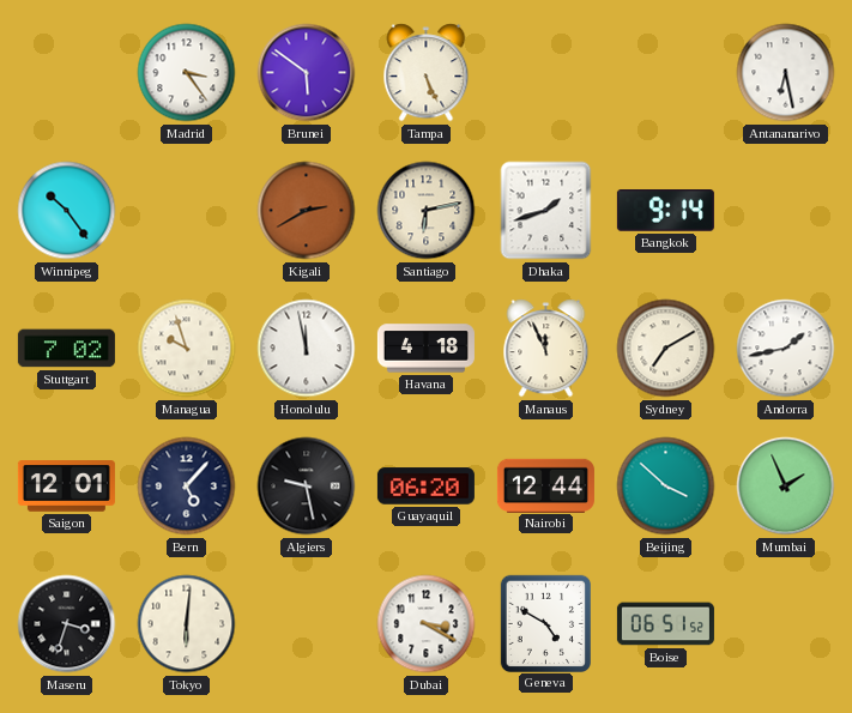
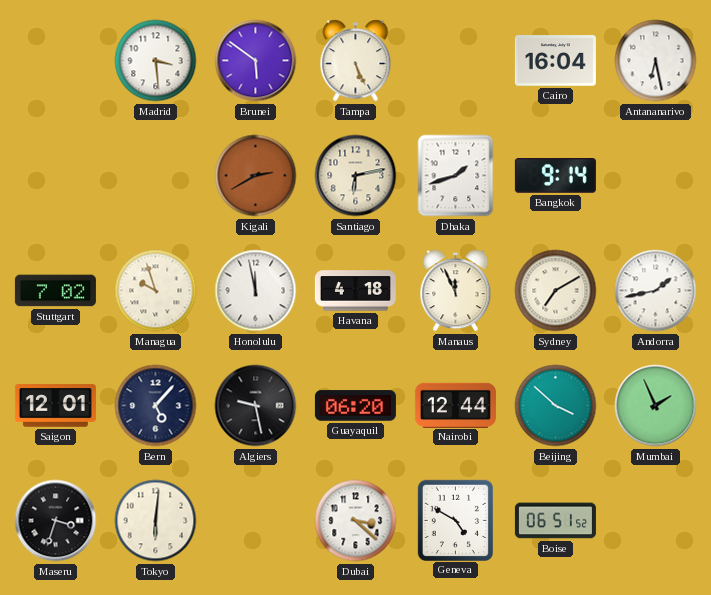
Madrid: 3:24 -> 3:29 (156, 61)
Cairo: none -> 16:04 (555, 61)
Winnipeg: 10:24 -> none (67, 211)
Dubai: 3:20 -> 3:22 (356, 521)
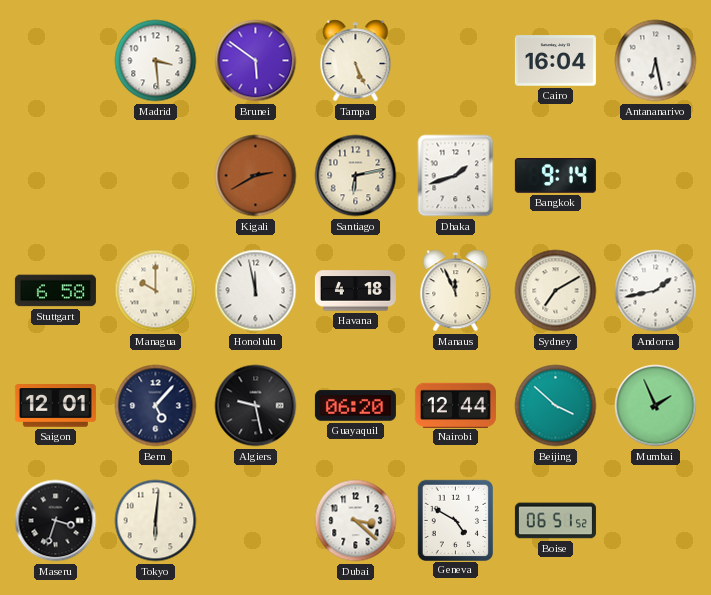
Stuttgart: 7:02 -> 6:58 (55, 291)
Managua: 9:57 -> 10:00 (156, 291)
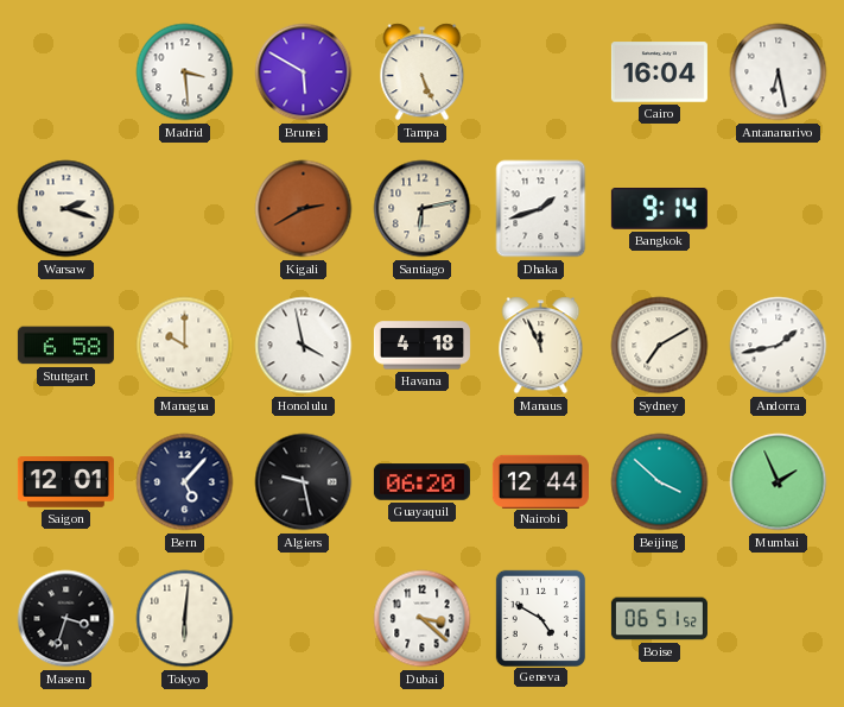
Brunei: 5:51 -> 5:50 (304, 72)
Warsaw: none -> 2:18 (66, 209)
Honolulu: 11:58 -> 3:58 (304, 346)
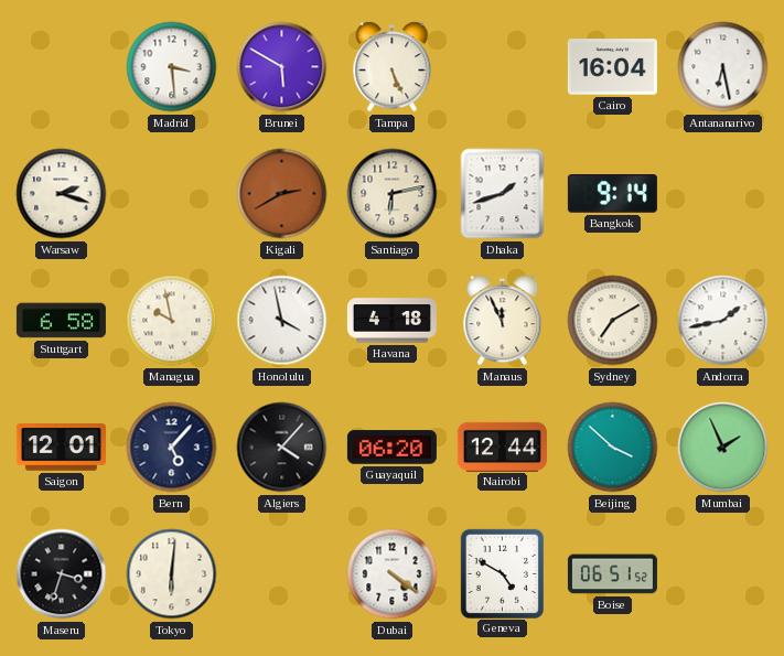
Managua: 10:00 -> 9:58 (172, 321)
Algiers: 9:28 -> 4:07 (282, 448)
Dubai: 3:22 -> 4:21 (393, 574)
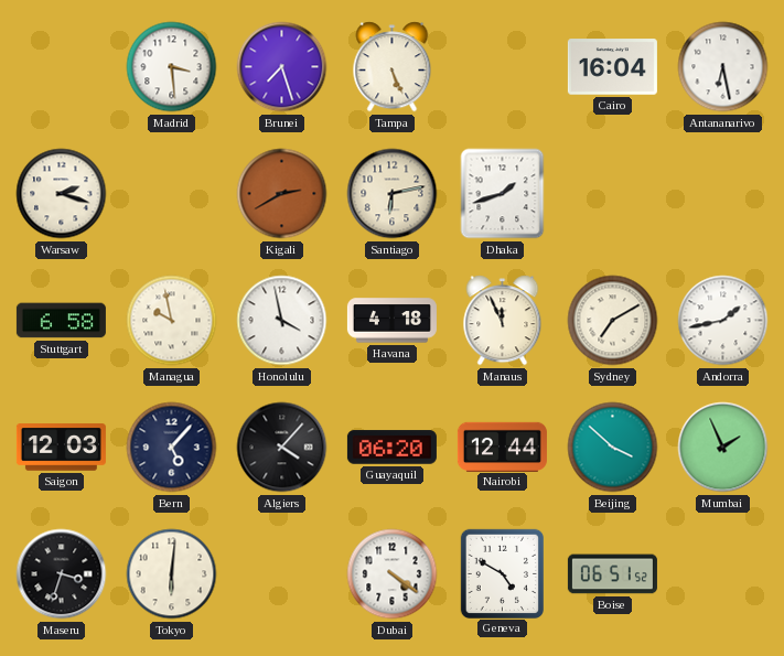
Brunei: 5:50 -> 7:27 (282, 67)
Bangkok: 9:14 -> none (612, 194)
Saigon: 12:01 -> 12:03 (61, 448)
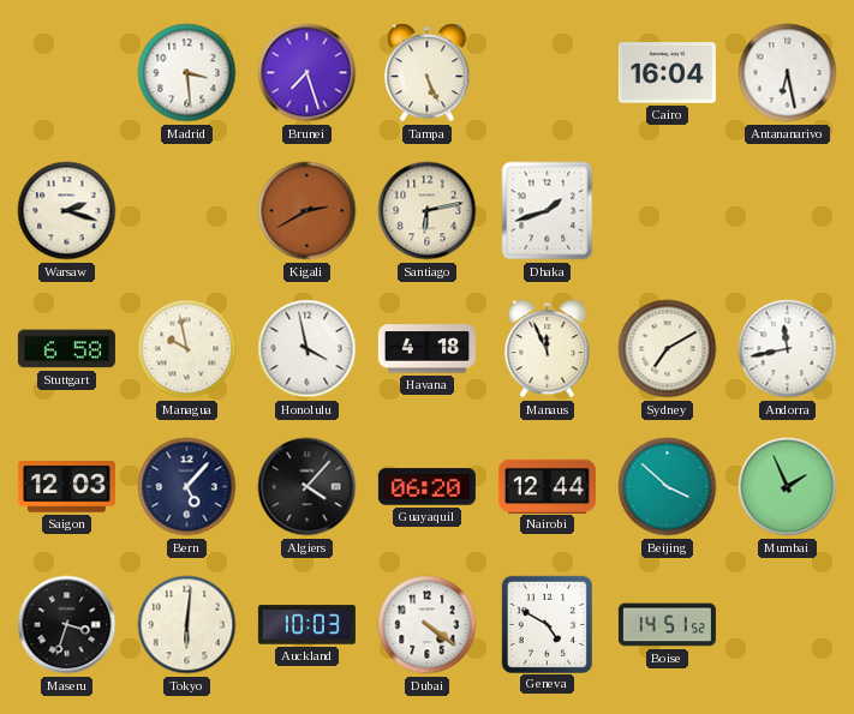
Andorra: 1:43 -> 11:43 (788, 349)
Auckland: none -> 10:03 (306, 625)
Boise: 06:51 -> 14:51 (667, 625)
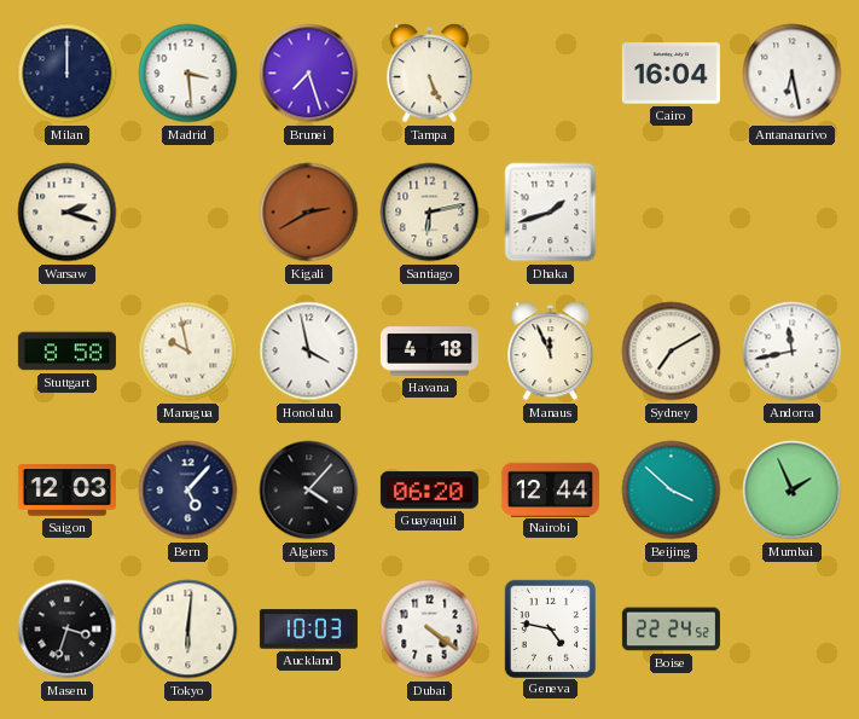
Milan: none -> 12:00 (68, 74)
Stuttgart: 6:58 -> 8:58 (66, 352)
Geneva: 4:50 -> 4:47 (550, 628)
Boise: 14:51 -> 22:24 (671, 630)
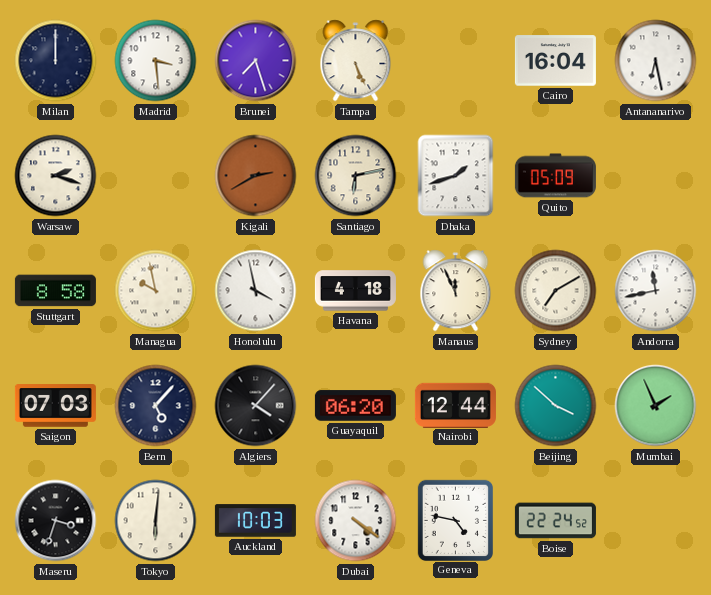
Quito: none -> 05:09 (555, 176)
Saigon: 12:03 -> 07:03 (55, 406)
